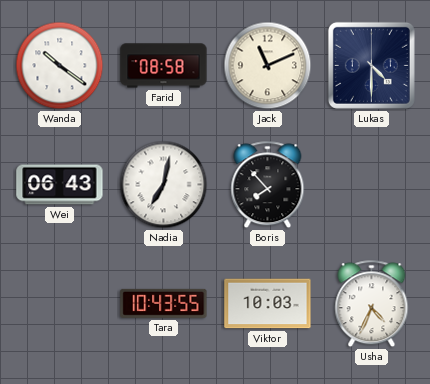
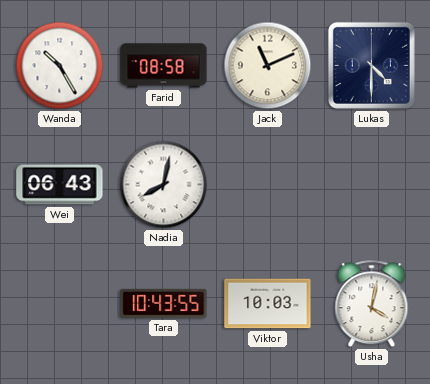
Wanda: 10:21 -> 10:25 (60, 66)
Nadia: 7:02 -> 8:02 (164, 185)
Boris: 7:53 -> none (268, 185)
Usha: 4:34 -> 4:02 (372, 304)
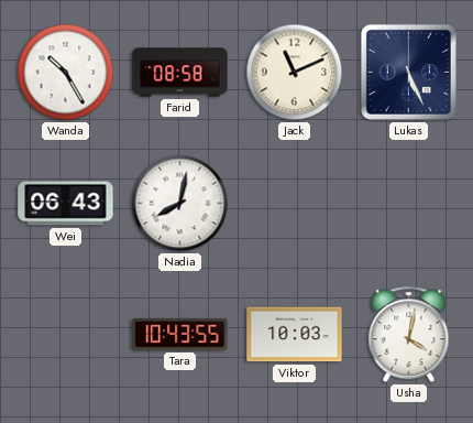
Lukas: 4:30 -> 5:26 (408, 72)
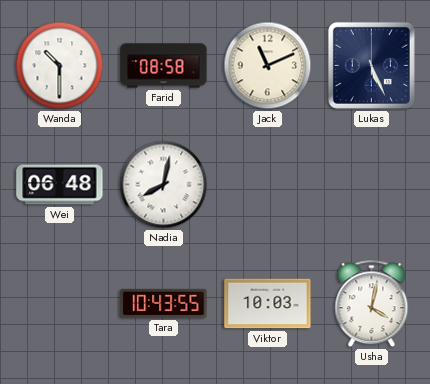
Wanda: 10:25 -> 10:30 (60, 66)
Wei: 06:43 -> 06:48 (60, 185)
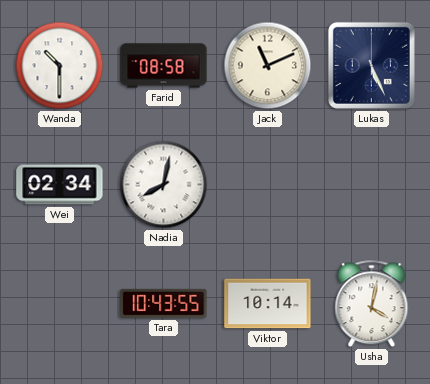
Wei: 06:48 -> 02:34 (60, 185)
Viktor: 10:03 -> 10:14 (268, 304)
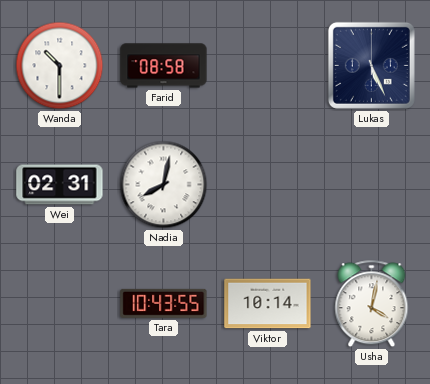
Jack: 11:11 -> none (268, 66)
Wei: 02:34 -> 02:31 (60, 185)
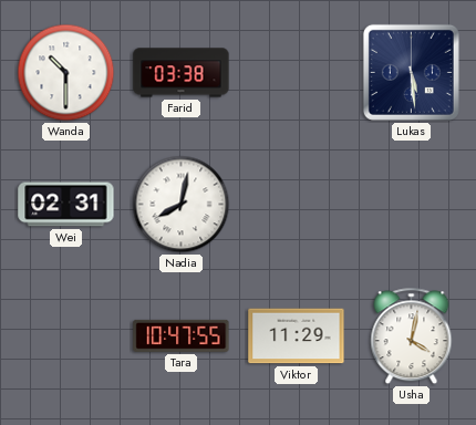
Farid: 08:58 -> 03:38 (182, 73)
Lukas: 5:26 -> 5:29 (411, 72)
Tara: 10:43 -> 10:47 (182, 335)
Viktor: 10:14 -> 11:29 (297, 336)
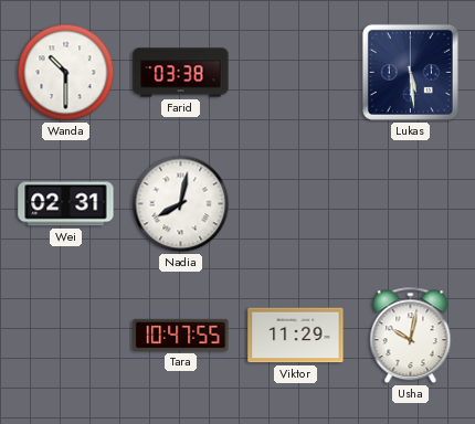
Usha: 4:02 -> 10:02 (411, 336)
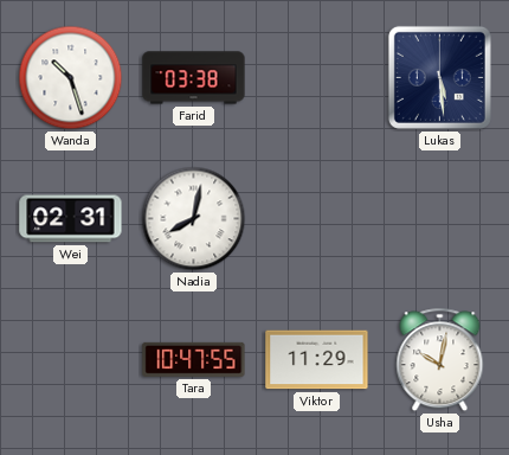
Wanda: 10:30 -> 10:27 (71, 78)
